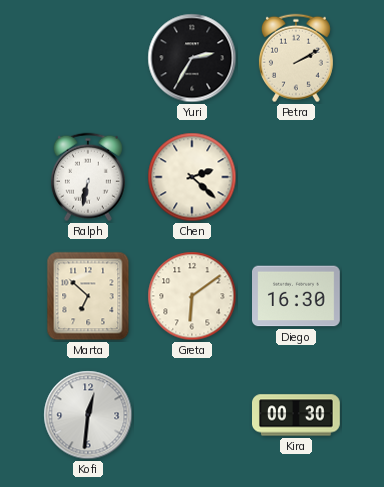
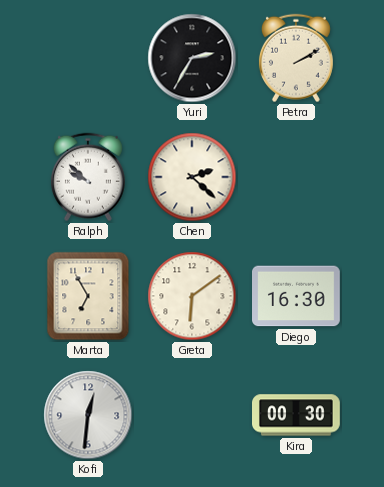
Ralph: 6:32 -> 9:52 (88, 177)
Marta: 6:52 -> 6:55 (88, 296)
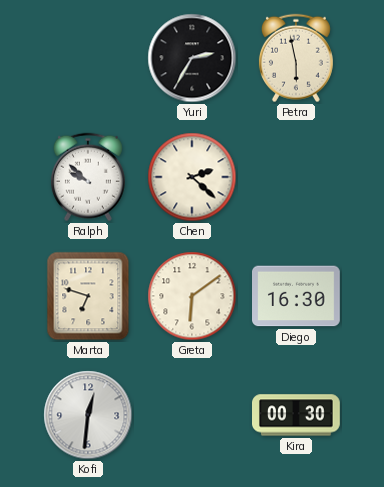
Petra: 2:10 -> 5:58 (296, 58)
Marta: 6:55 -> 6:48 (88, 296)
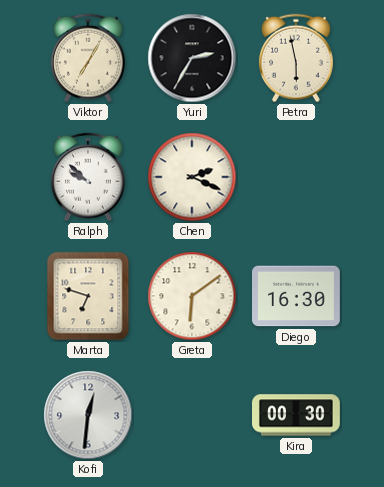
Viktor: none -> 7:05 (88, 58)
Chen: 2:22 -> 2:19 (192, 177)
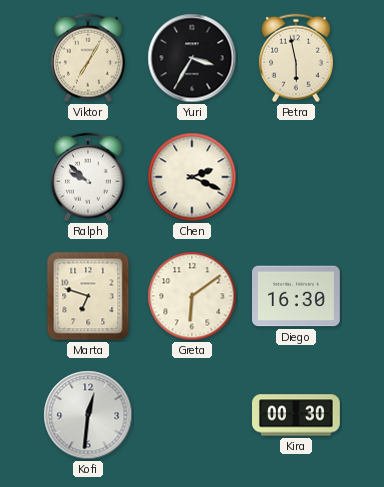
Yuri: 2:35 -> 3:35 (192, 58)
